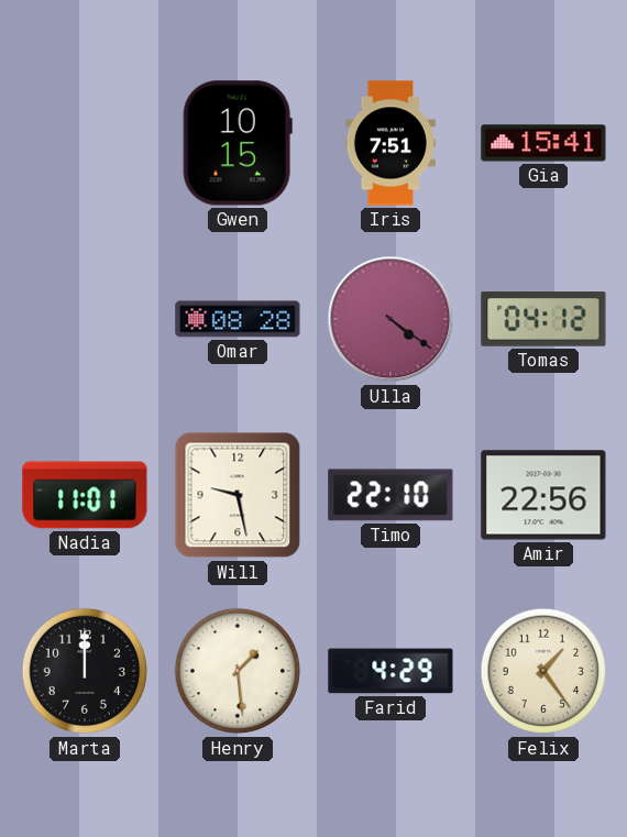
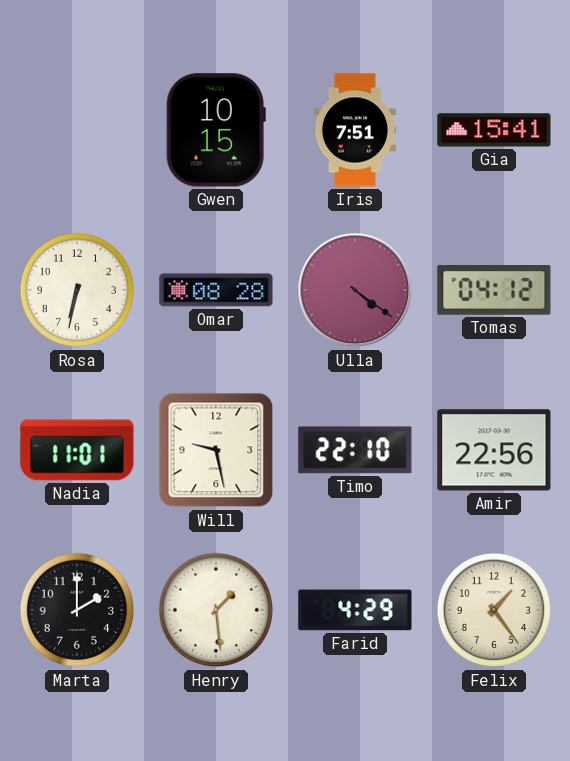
Rosa: none -> 6:32 (77, 290)
Marta: 12:00 -> 2:00 (77, 610)
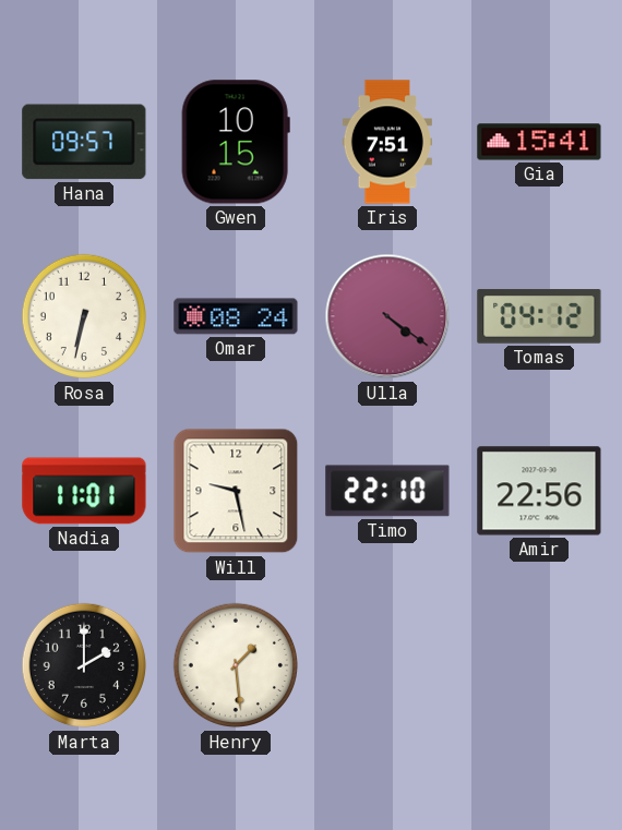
Hana: none -> 09:57 (84, 142)
Omar: 08:28 -> 08:24 (236, 316)
Farid: 4:29 -> none (355, 610)
Felix: 1:24 -> none (494, 610)
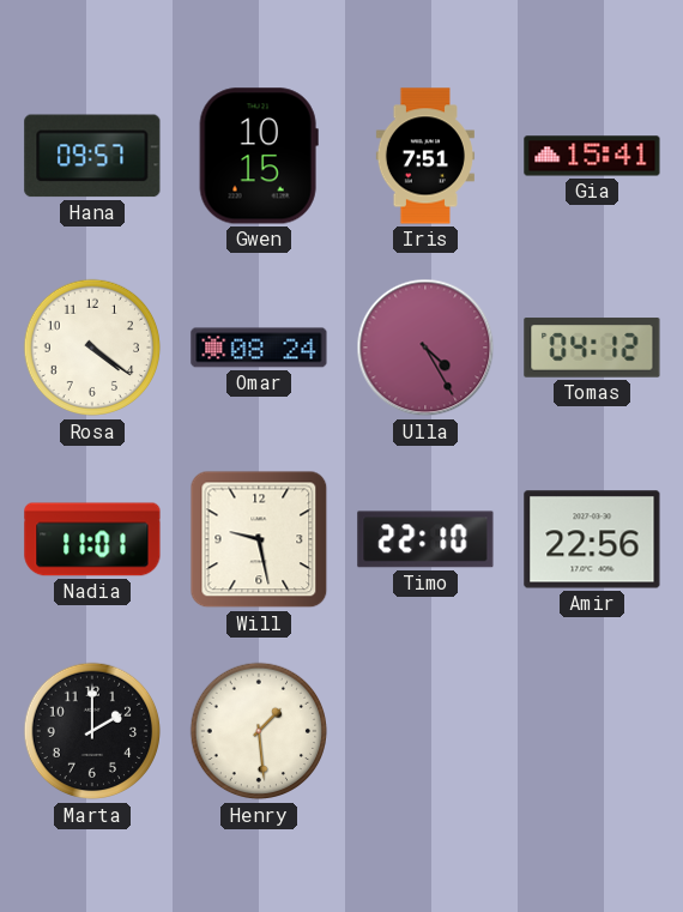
Rosa: 6:32 -> 4:21 (92, 348)
Ulla: 4:21 -> 4:25 (425, 348)
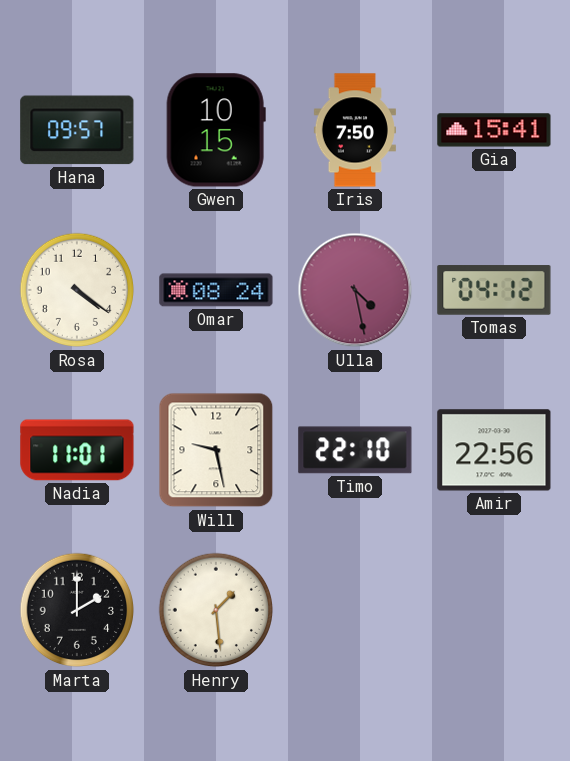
Iris: 7:51 -> 7:50 (355, 130)
Ulla: 4:25 -> 4:28 (355, 290)
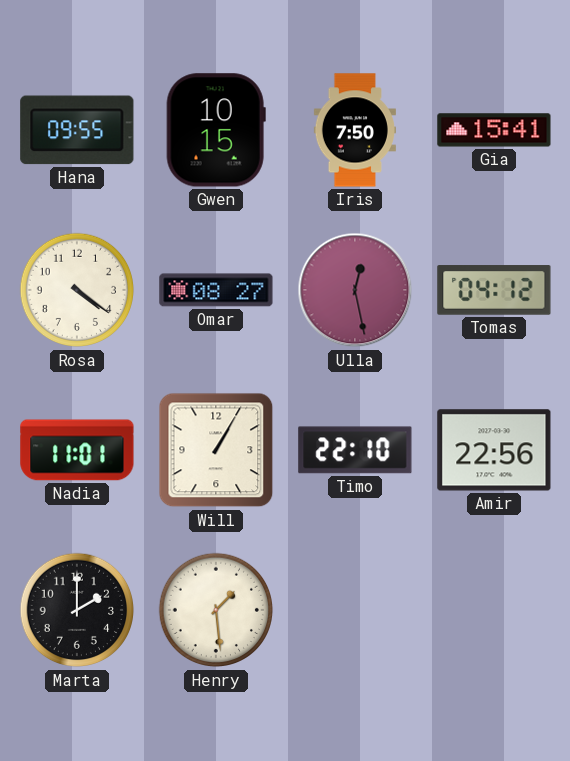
Hana: 09:57 -> 09:55 (77, 130)
Omar: 08:24 -> 08:27 (216, 290)
Ulla: 4:28 -> 12:28 (355, 290)
Will: 9:28 -> 1:05 (216, 450)
